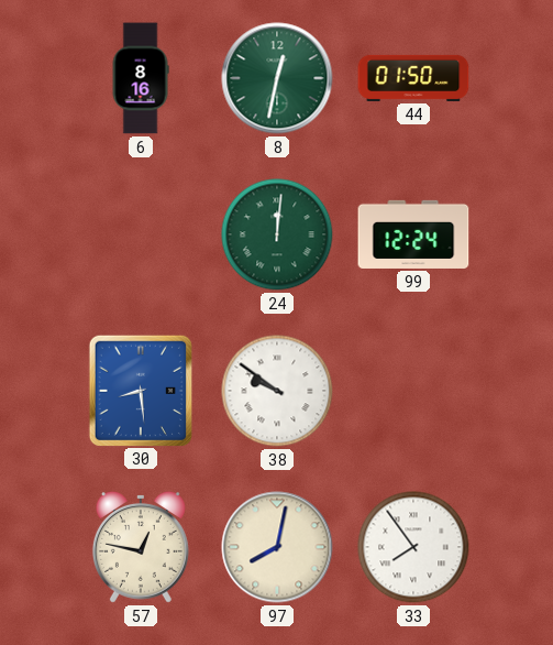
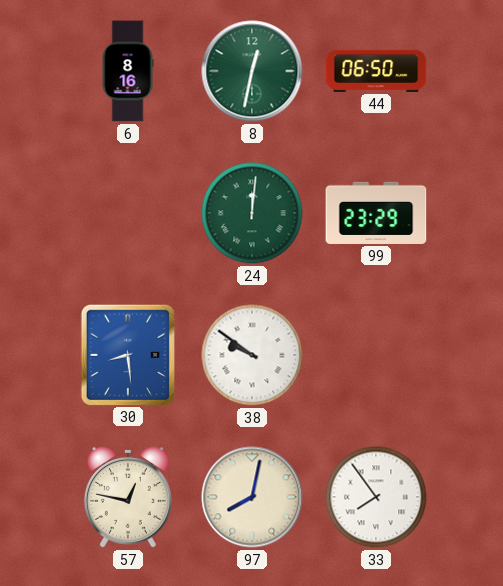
44: 01:50 -> 06:50 (376, 71)
99: 12:24 -> 23:29 (376, 213)
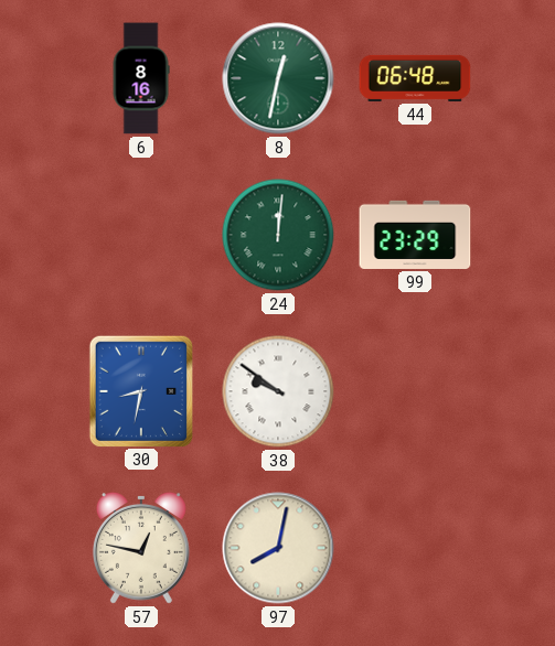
44: 06:50 -> 06:48 (415, 78)
30: 8:29 -> 8:32 (141, 390)
33: 7:54 -> none (376, 497)
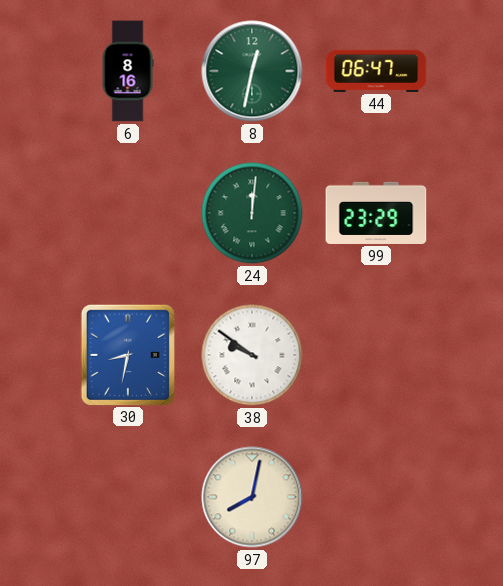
44: 06:48 -> 06:47 (376, 71)
57: 12:47 -> none (141, 548)
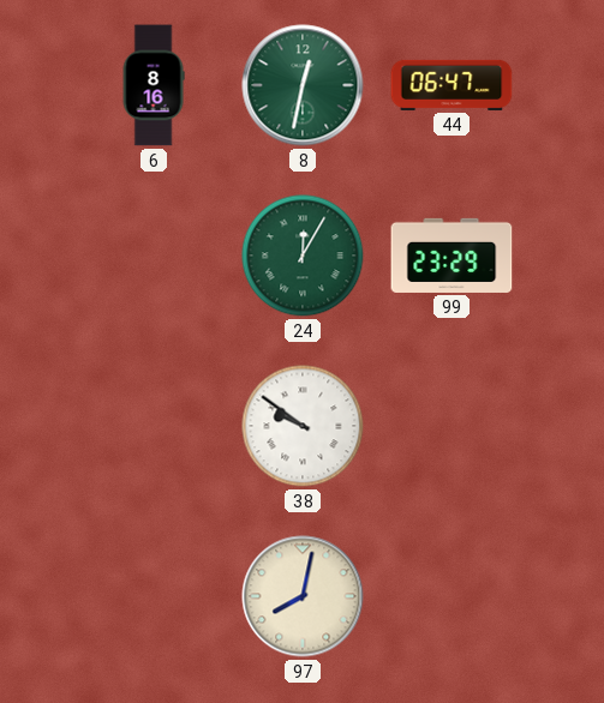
24: 12:01 -> 12:05 (303, 256)
30: 8:32 -> none (128, 354)
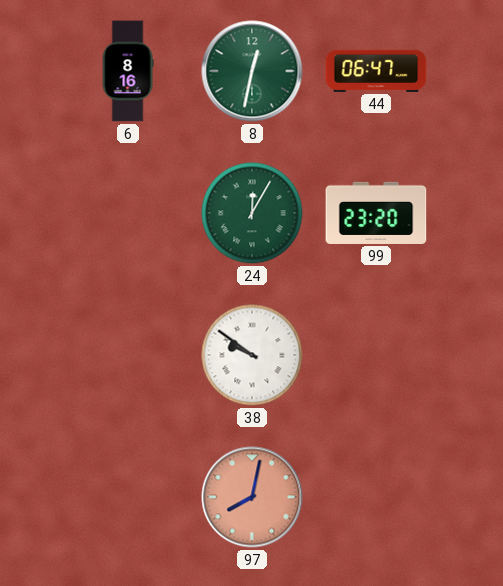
99: 23:29 -> 23:20 (376, 213)
97 dial: cream -> salmon (252, 497)
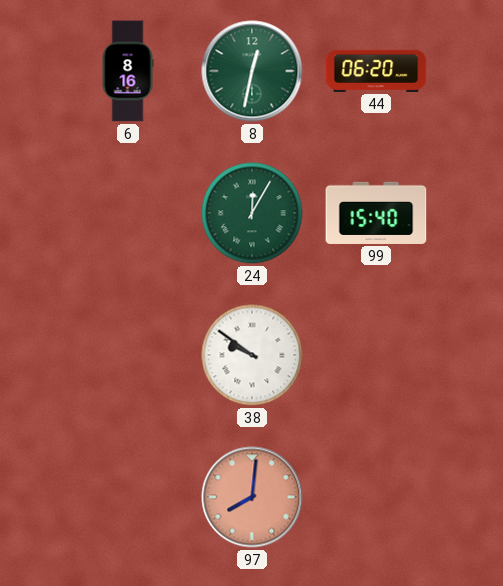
44: 06:47 -> 06:20 (376, 71)
99: 23:20 -> 15:40 (376, 213)
97: 8:02 -> 8:01 (252, 497)
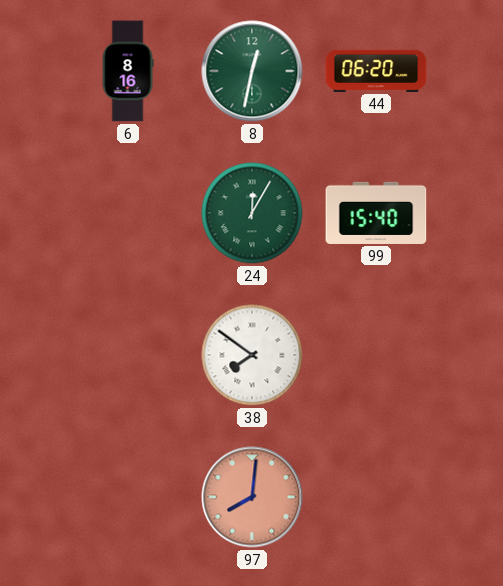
38: 9:51 -> 7:51 (252, 355)
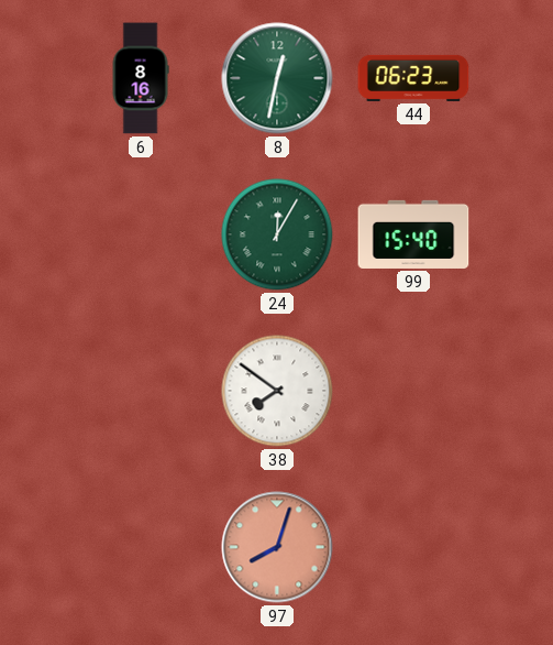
44: 06:20 -> 06:23 (413, 78)
97: 8:01 -> 8:03 (277, 547)
